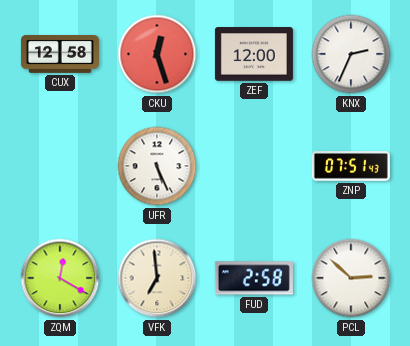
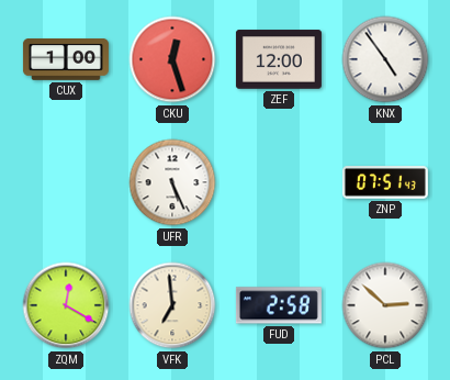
CUX: 12:58 -> 1:00 (66, 60)
KNX: 2:34 -> 4:54 (385, 59)
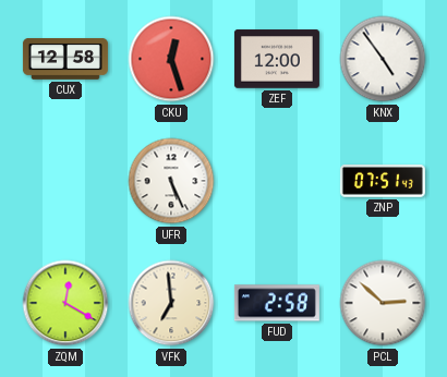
CUX: 1:00 -> 12:58 (65, 60)
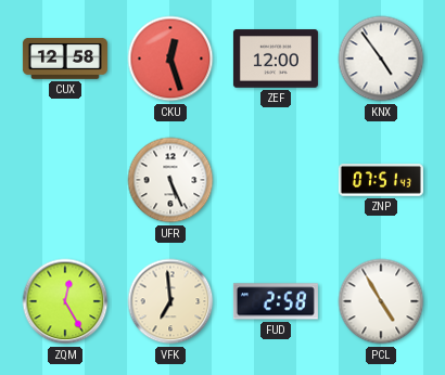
ZQM: 12:20 -> 12:25 (65, 301)
PCL: 2:52 -> 4:55 (381, 301)
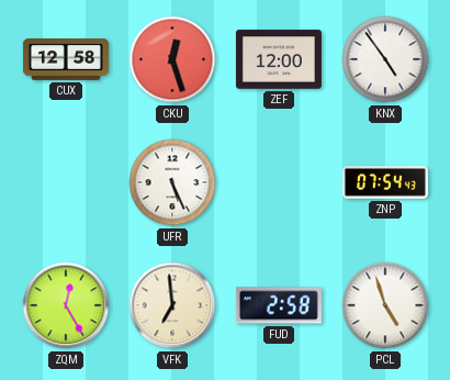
ZNP: 07:51 -> 07:54 (385, 182)
PCL: 4:55 -> 4:57 (385, 305)
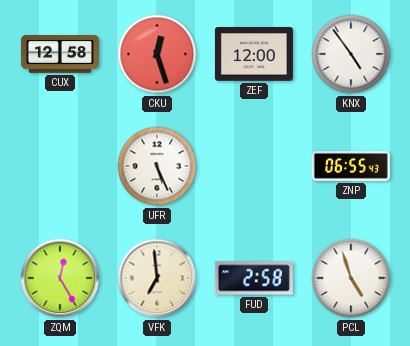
ZNP: 07:54 -> 06:55 (351, 166)
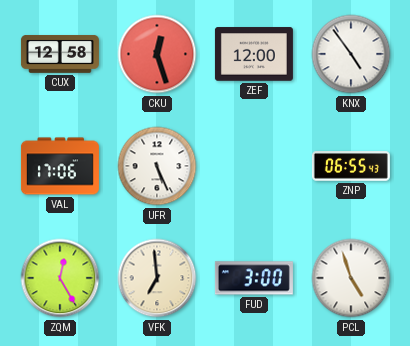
VAL: none -> 17:06 (60, 166)
FUD: 2:58 -> 3:00 (254, 278)
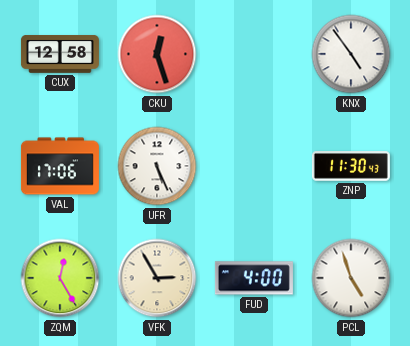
ZEF: 12:00 -> none (254, 54)
ZNP: 06:55 -> 11:30 (351, 166)
VFK: 6:59 -> 2:55 (157, 278)
FUD: 3:00 -> 4:00 (254, 278)
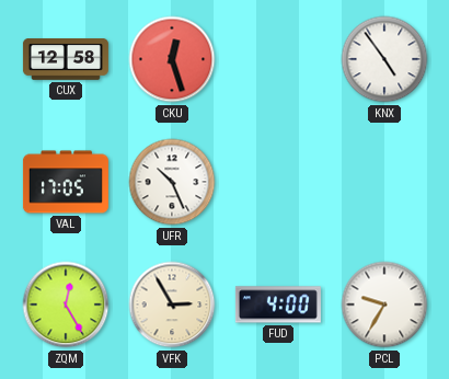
VAL: 17:06 -> 17:05 (66, 182)
UFR: 5:26 -> 10:26 (172, 182)
ZNP: 11:30 -> none (351, 166)
PCL: 4:57 -> 9:35 (384, 305)
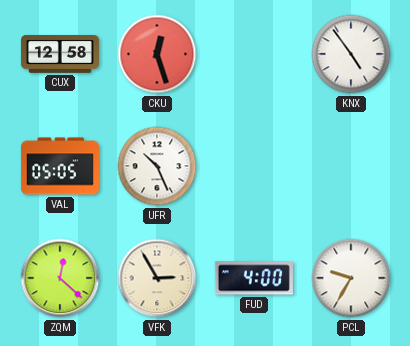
VAL: 17:05 -> 05:05 (60, 166)
ZQM: 12:25 -> 12:22 (60, 278)
